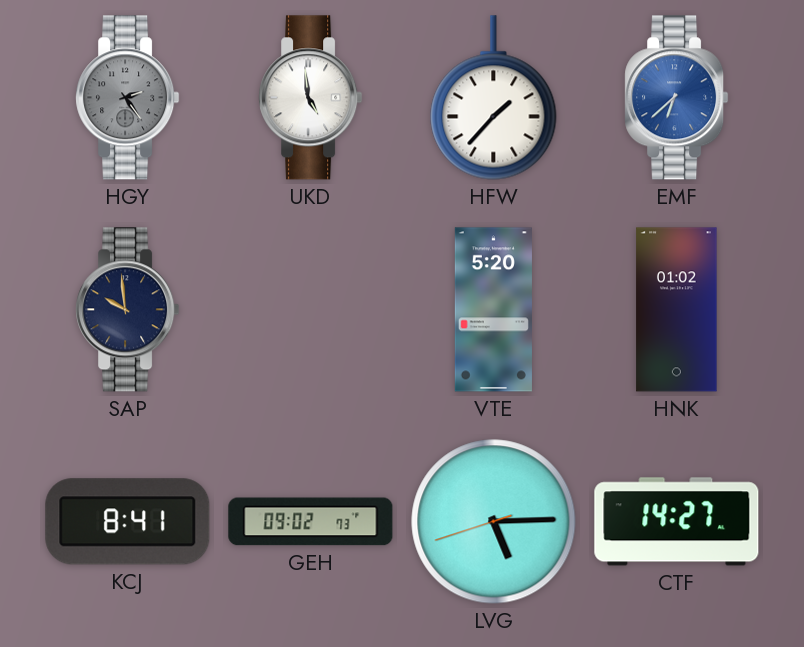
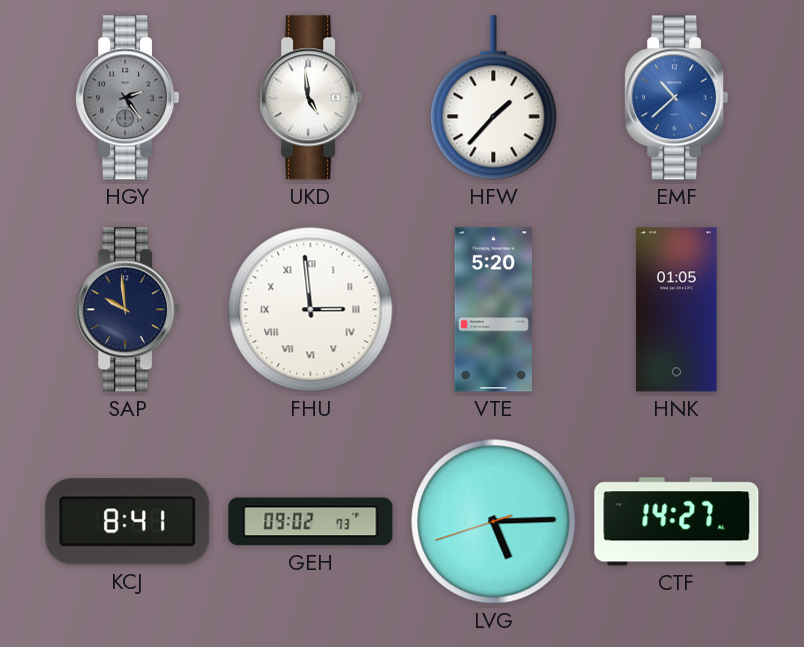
EMF: 6:38 -> 10:38 (677, 98)
FHU: none -> 2:59 (311, 310)
HNK: 01:02 -> 01:05 (677, 310)
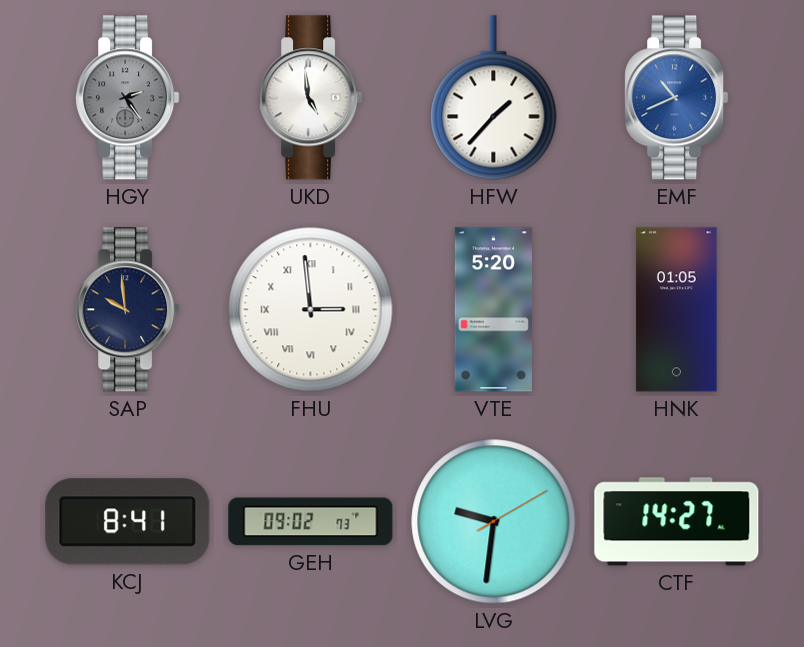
EMF: 10:38 -> 10:41 (677, 98)
LVG: 5:14 -> 9:31 (494, 522)
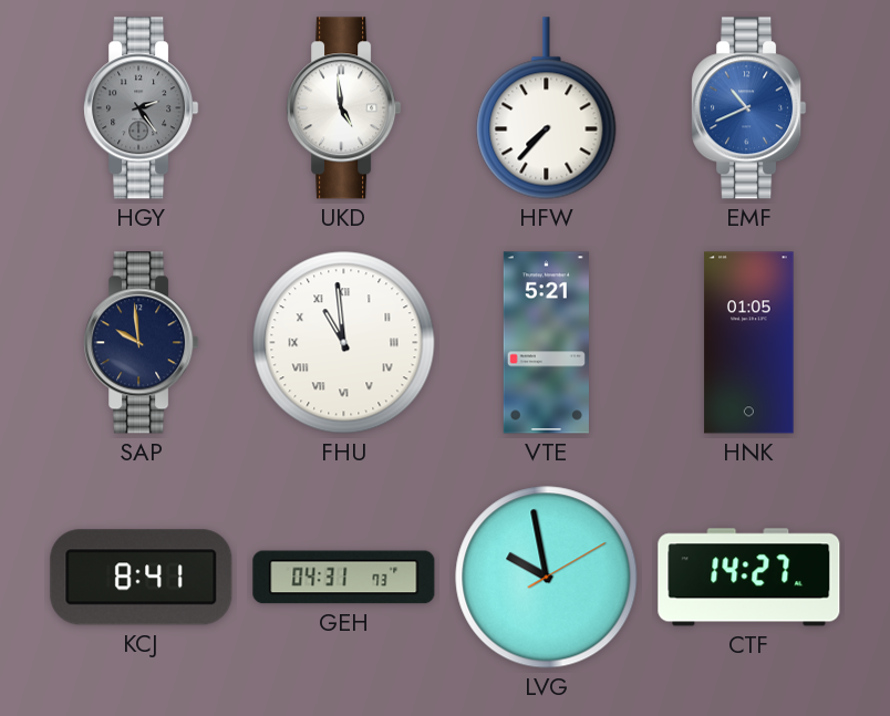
HFW: 1:37 -> 7:37 (547, 108)
FHU: 2:59 -> 10:59 (344, 343)
VTE: 5:20 -> 5:21 (546, 343)
GEH: 09:02 -> 04:31 (344, 578)
LVG: 9:31 -> 9:58 (547, 578)
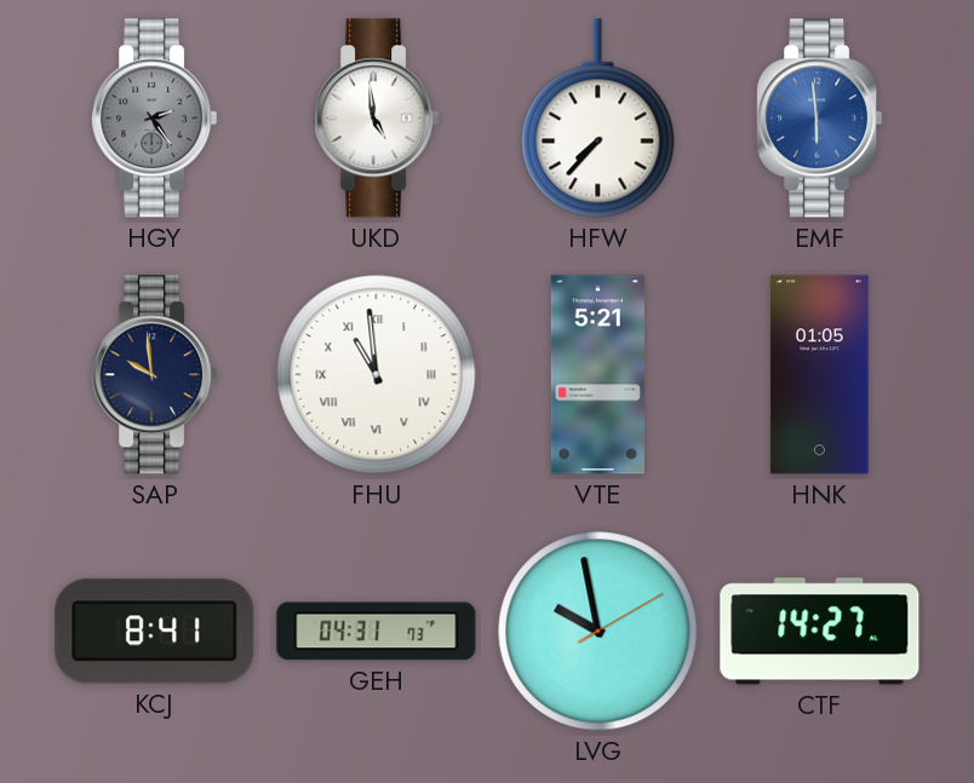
EMF: 10:41 -> 5:59 (820, 119)
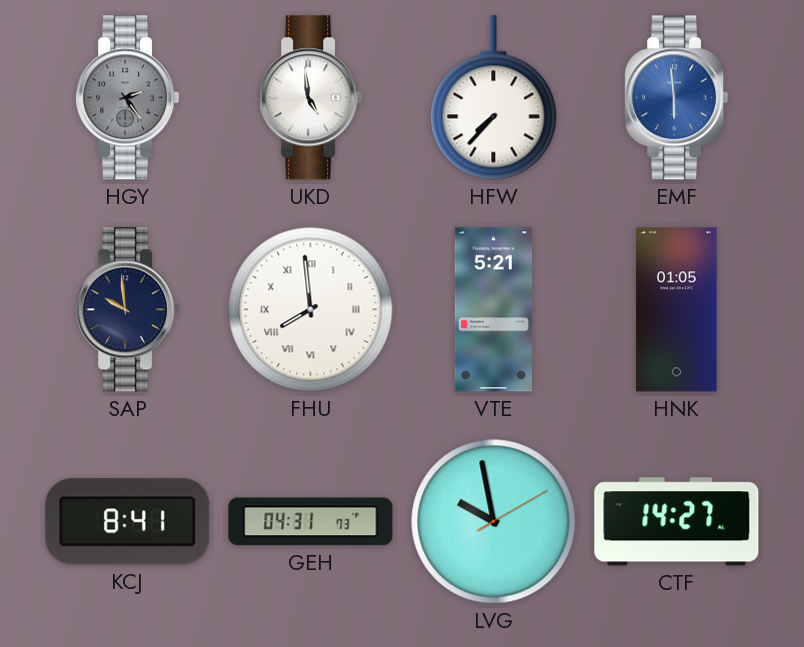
FHU: 10:59 -> 7:59 (311, 310)
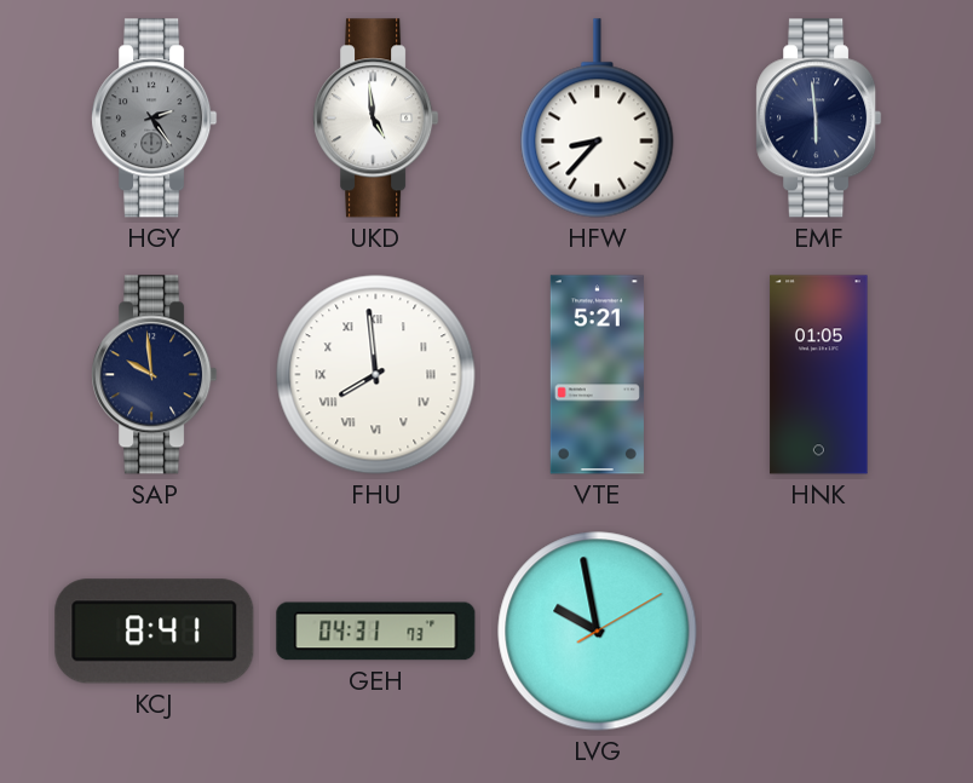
HFW: 7:37 -> 8:37 (598, 119)
EMF dial: blue -> navy (819, 119)
CTF: 14:27 -> none (677, 522)
